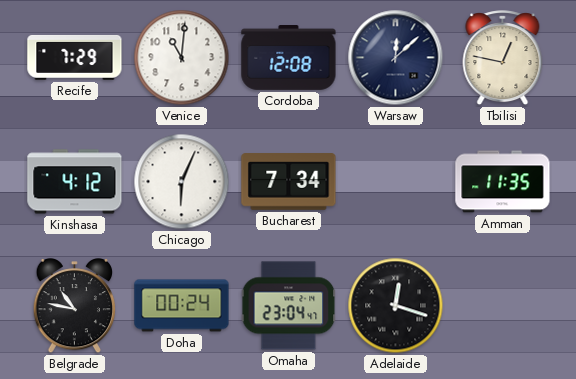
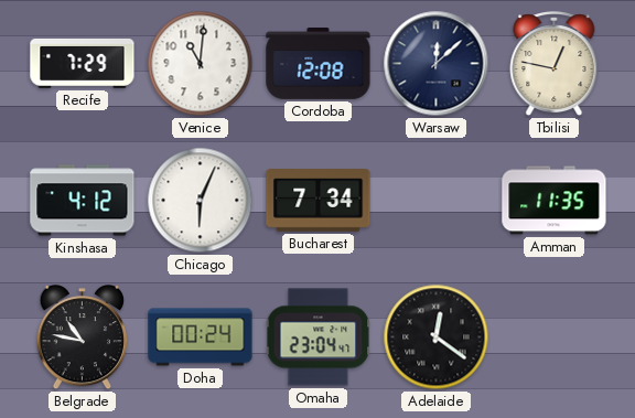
Adelaide: 12:18 -> 12:21 (437, 337)
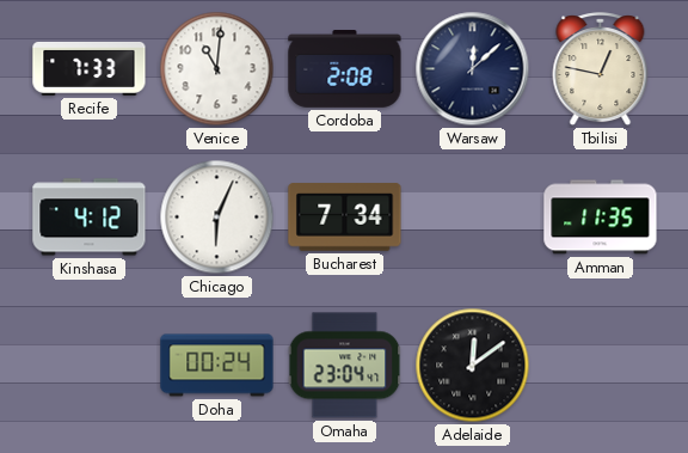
Recife: 7:29 -> 7:33 (90, 68)
Cordoba: 12:08 -> 2:08 (345, 69)
Belgrade: 10:47 -> none (83, 339)
Adelaide: 12:21 -> 12:09 (473, 366)
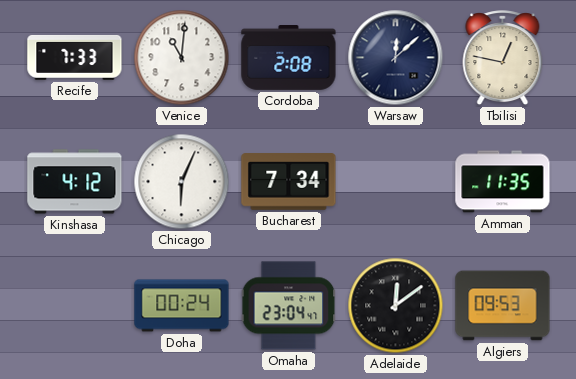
Algiers: none -> 09:53 (503, 306)
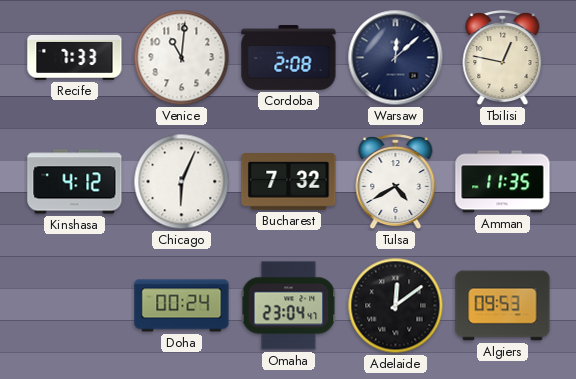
Bucharest: 7:34 -> 7:32 (289, 182)
Tulsa: none -> 4:40 (396, 182)
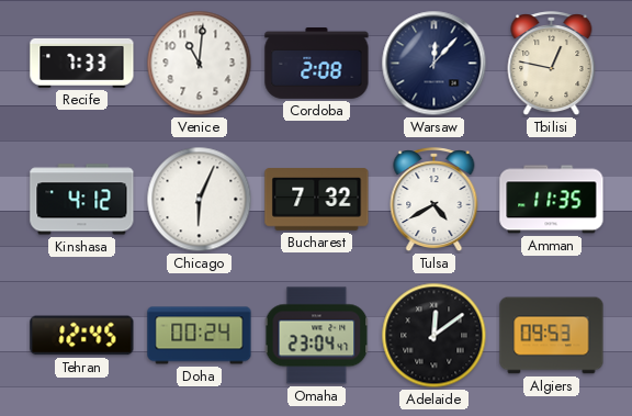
Warsaw: 12:08 -> 12:07 (435, 64)
Tehran: none -> 12:45 (82, 336)
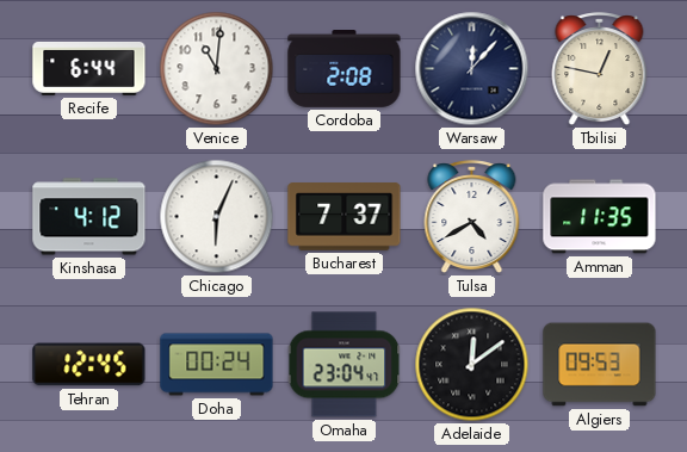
Recife: 7:33 -> 6:44 (89, 68)
Bucharest: 7:32 -> 7:37 (345, 217)
